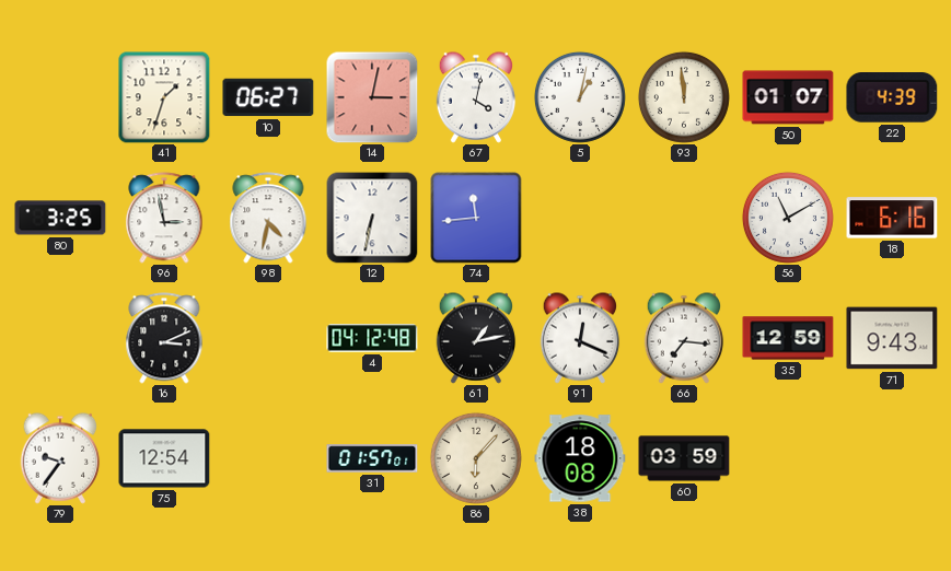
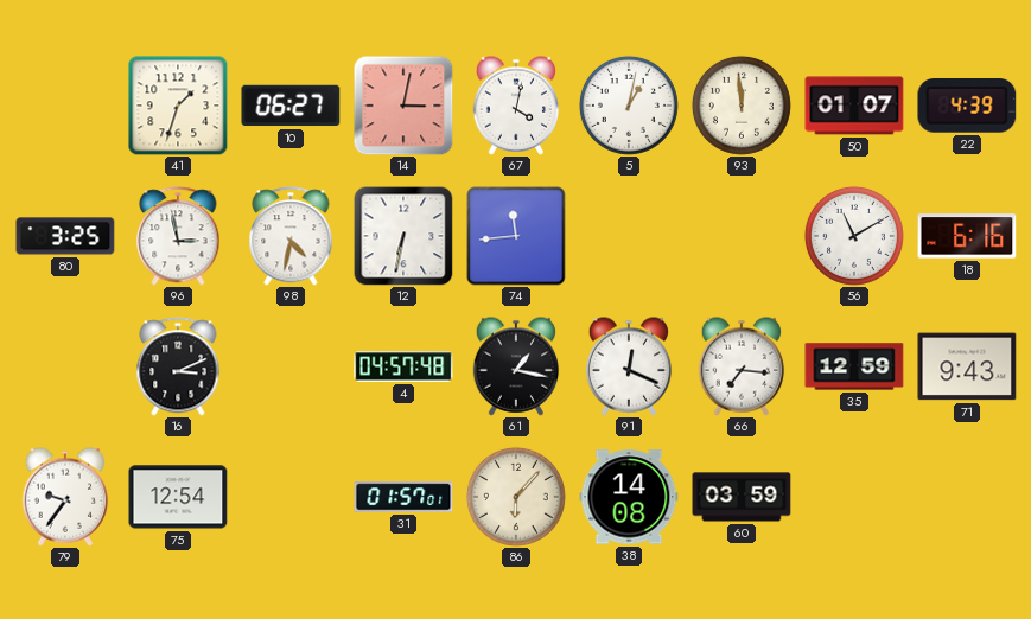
4: 04:12 -> 04:57 (403, 366)
61: 1:13 -> 1:17 (516, 366)
38: 18:08 -> 14:08 (629, 497)
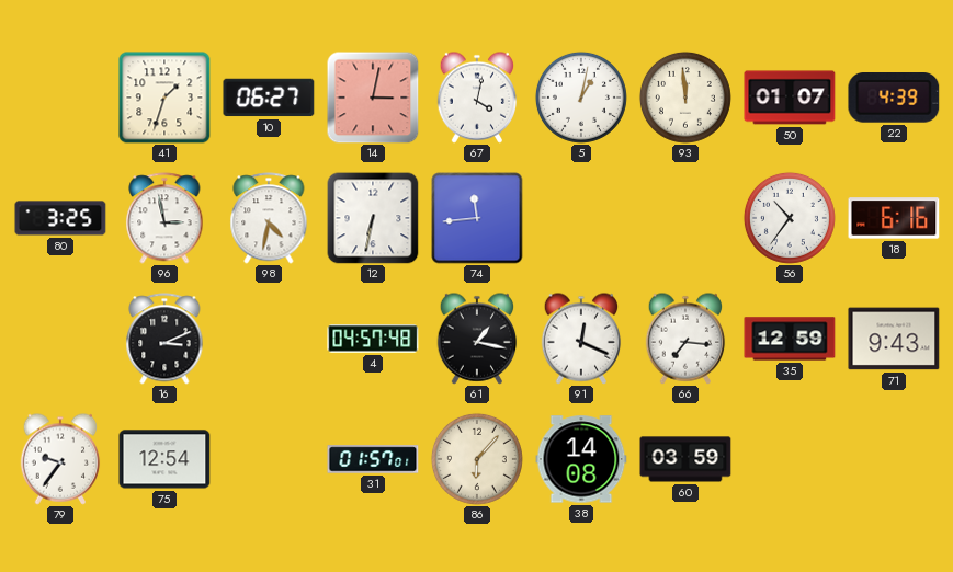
56: 11:10 -> 10:36 (790, 218)
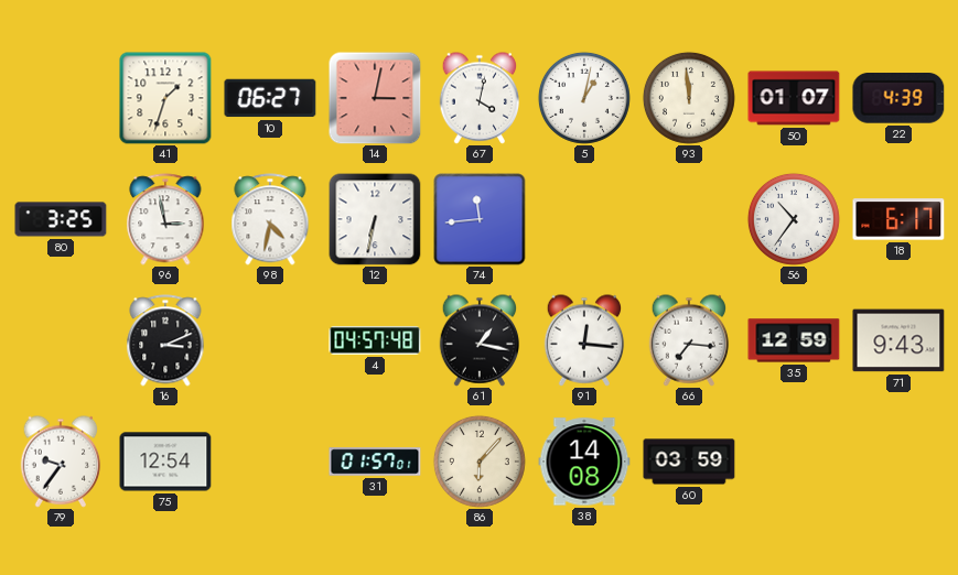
18: 6:16 -> 6:17 (898, 219)
91: 12:19 -> 12:16 (584, 340)
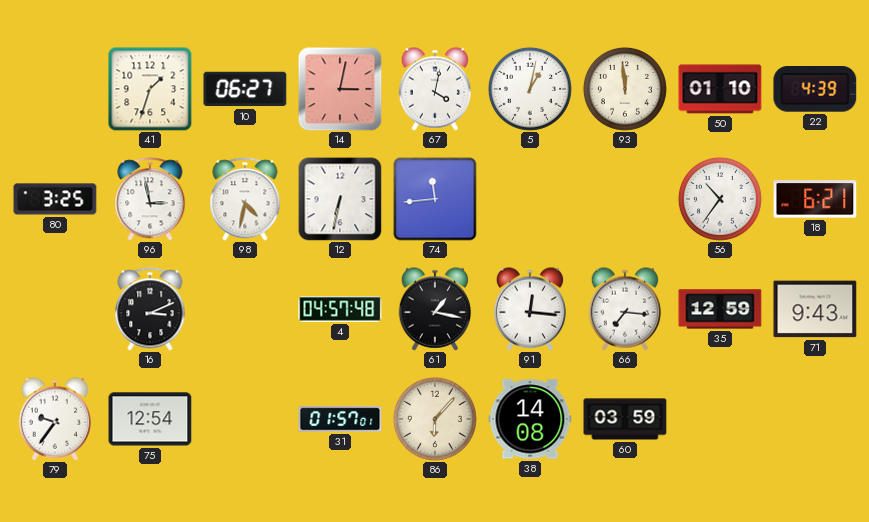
50: 01:07 -> 01:10 (720, 89)
18: 6:17 -> 6:21 (815, 199)
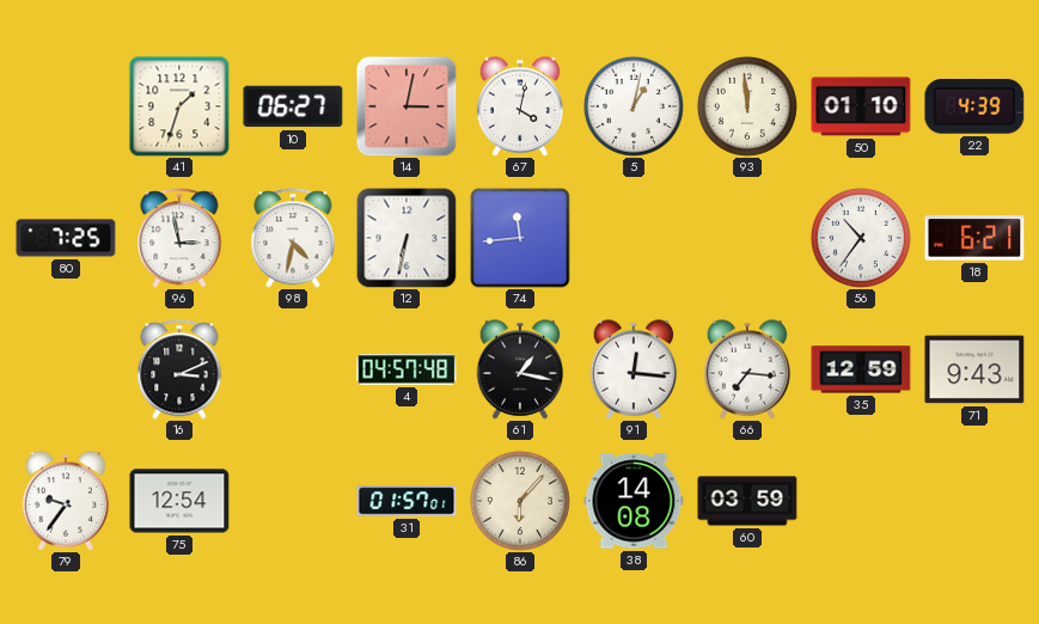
80: 3:25 -> 7:25 (66, 238)
